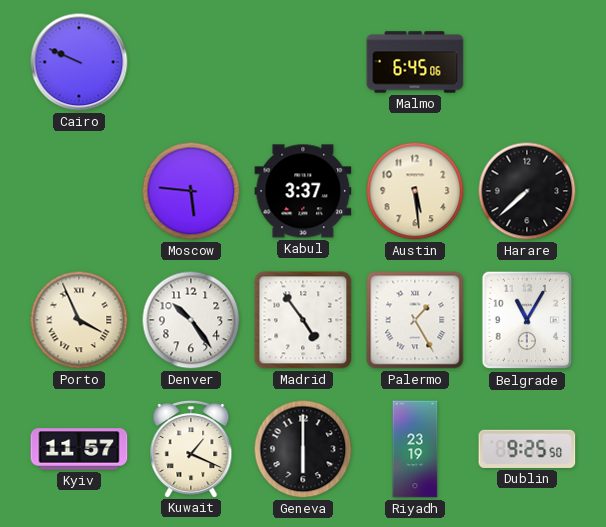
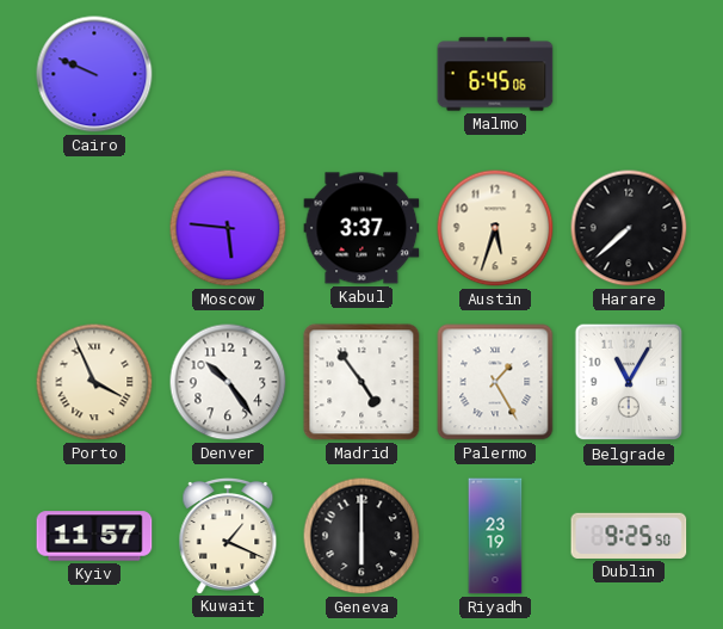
Austin: 5:29 -> 5:33 (495, 228)
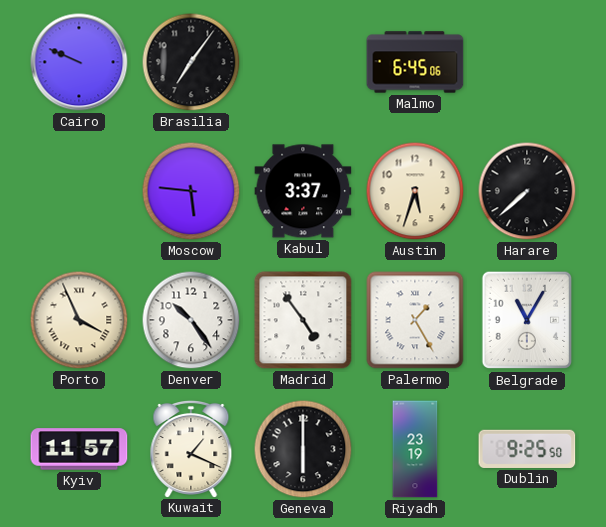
Brasilia: none -> 7:06 (191, 62)
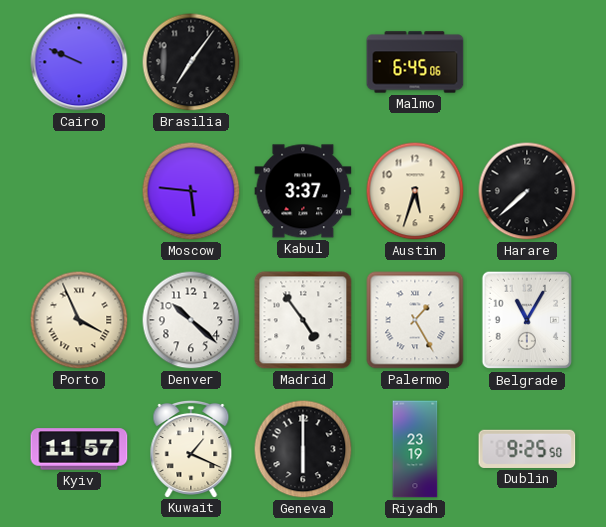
Denver: 10:24 -> 10:22 (191, 320)
